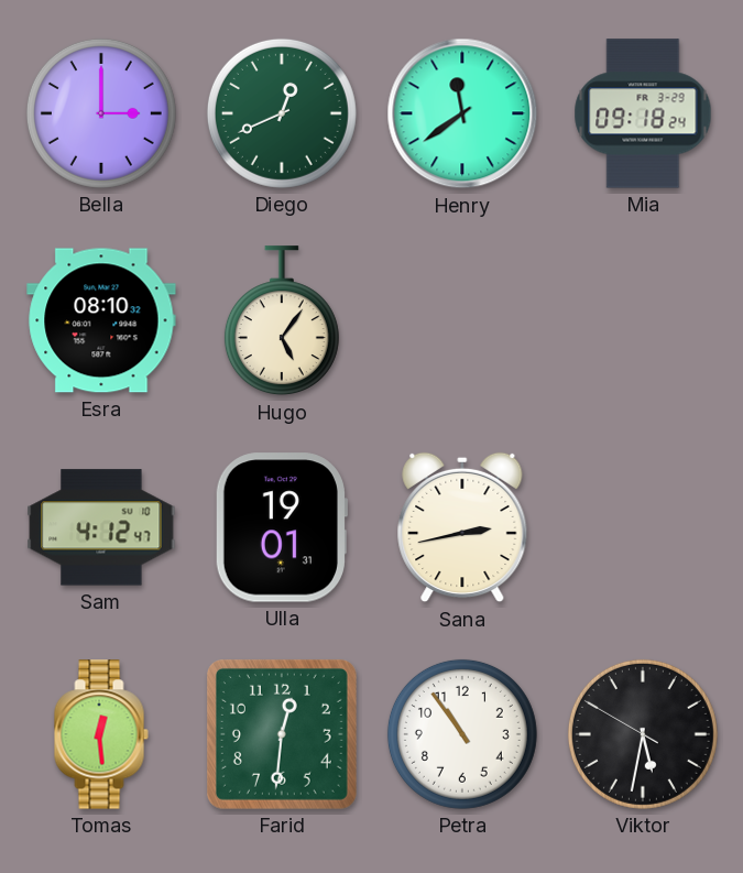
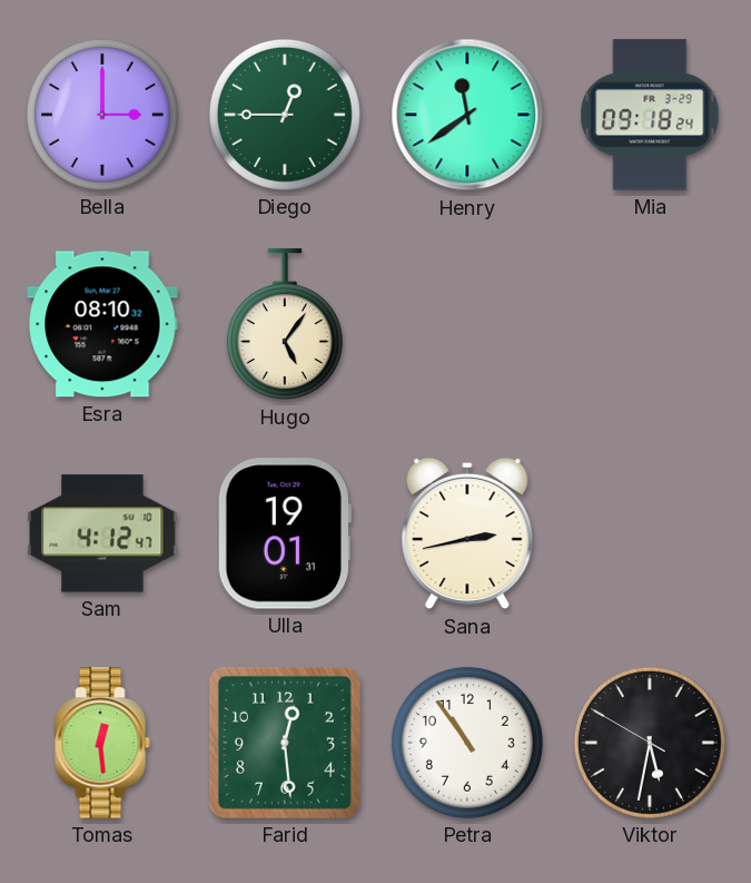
Diego: 12:41 -> 12:45 (285, 115)
Farid: 12:31 -> 12:29 (285, 743)
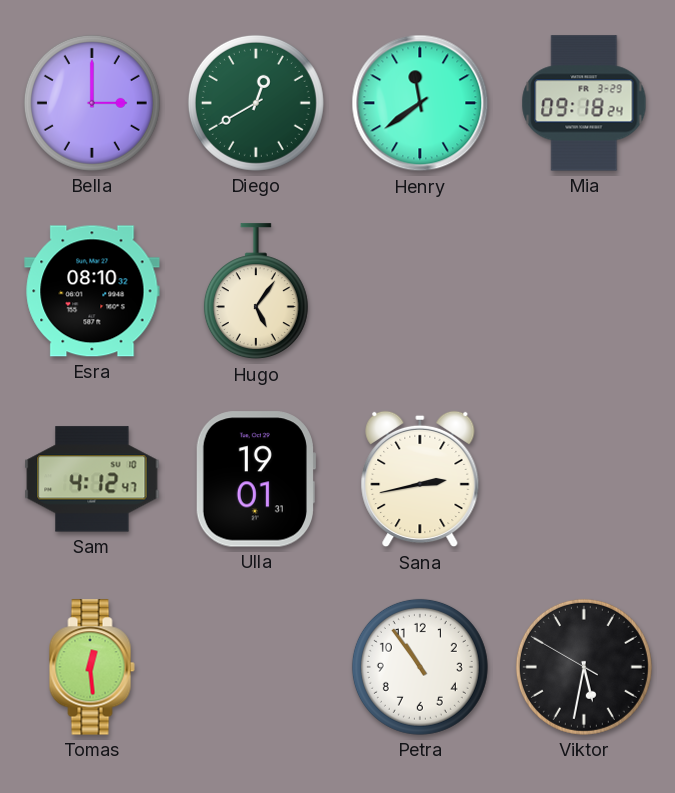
Diego: 12:45 -> 12:40 (256, 103)
Farid: 12:29 -> none (285, 743)
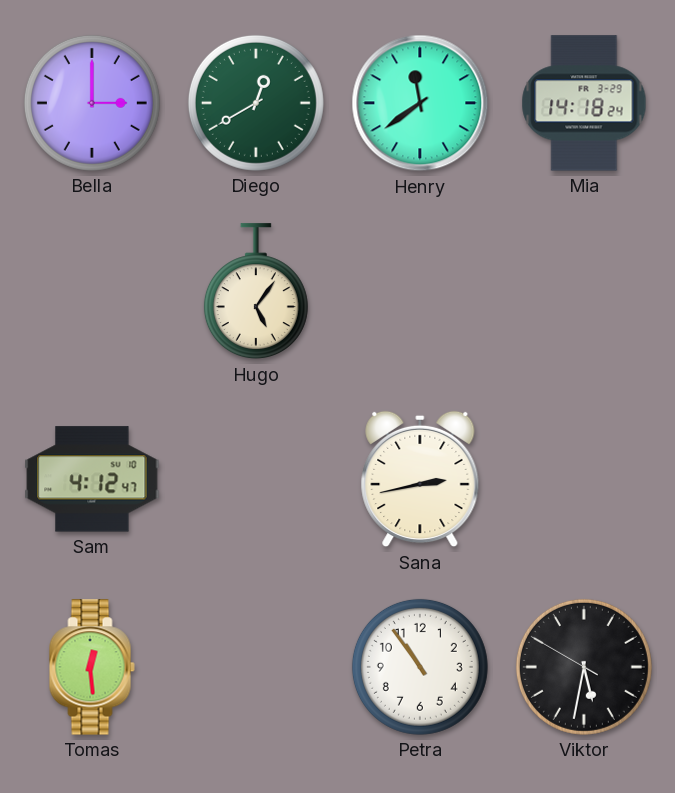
Mia: 09:18 -> 14:18 (584, 103)
Esra: 08:10 -> none (92, 291)
Ulla: 19:01 -> none (255, 479)
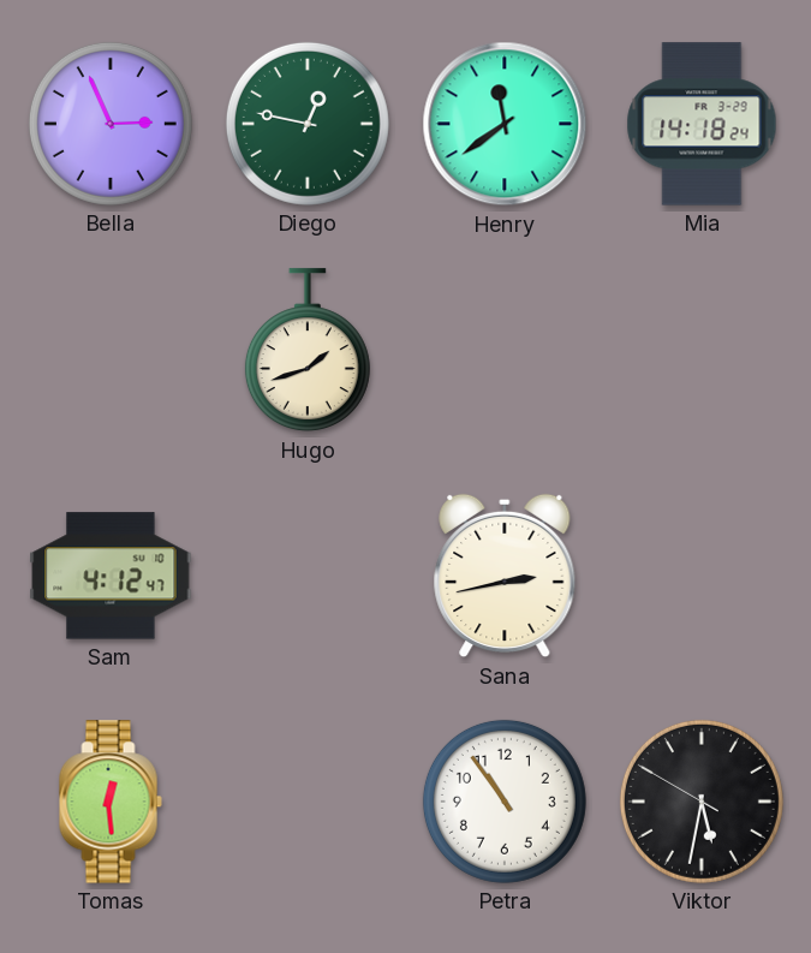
Bella: 3:00 -> 2:56 (111, 124)
Diego: 12:40 -> 12:47 (308, 124)
Hugo: 5:06 -> 1:42 (308, 351)
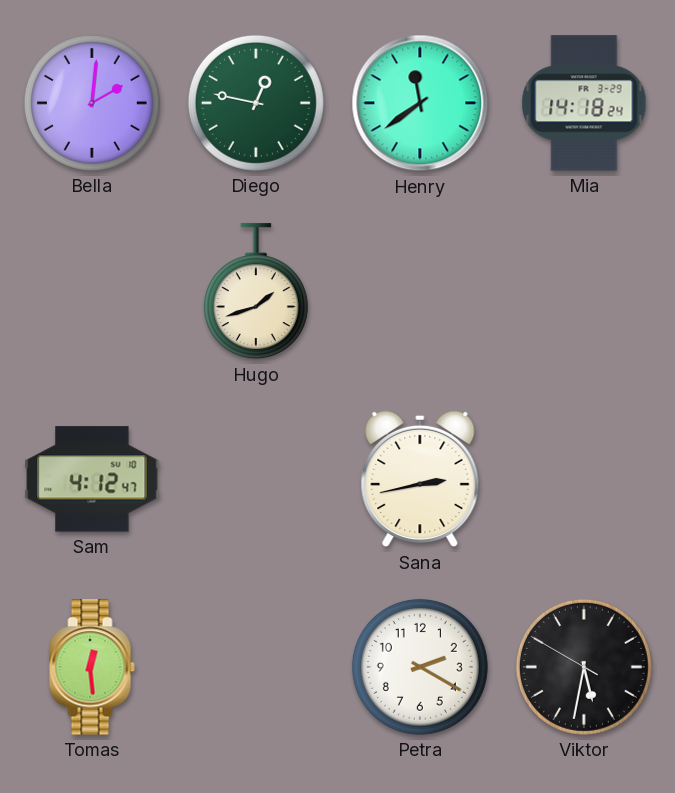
Bella: 2:56 -> 2:01 (92, 103)
Petra: 10:54 -> 2:20 (420, 667)
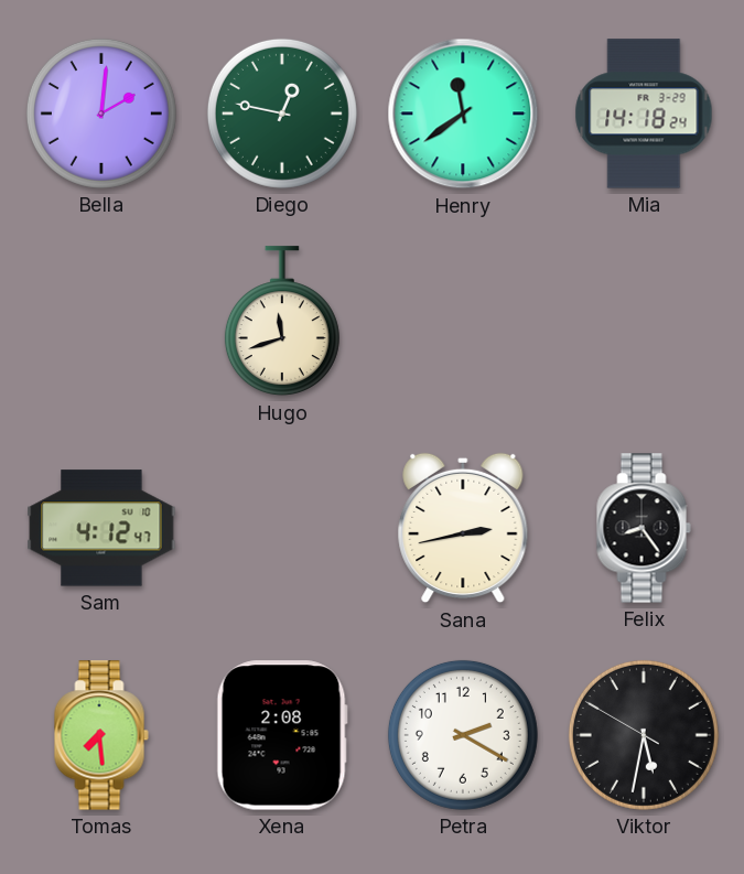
Hugo: 1:42 -> 11:42 (282, 322)
Felix: none -> 8:24 (644, 528)
Tomas: 12:29 -> 7:29 (101, 735)
Xena: none -> 2:08 (282, 735)
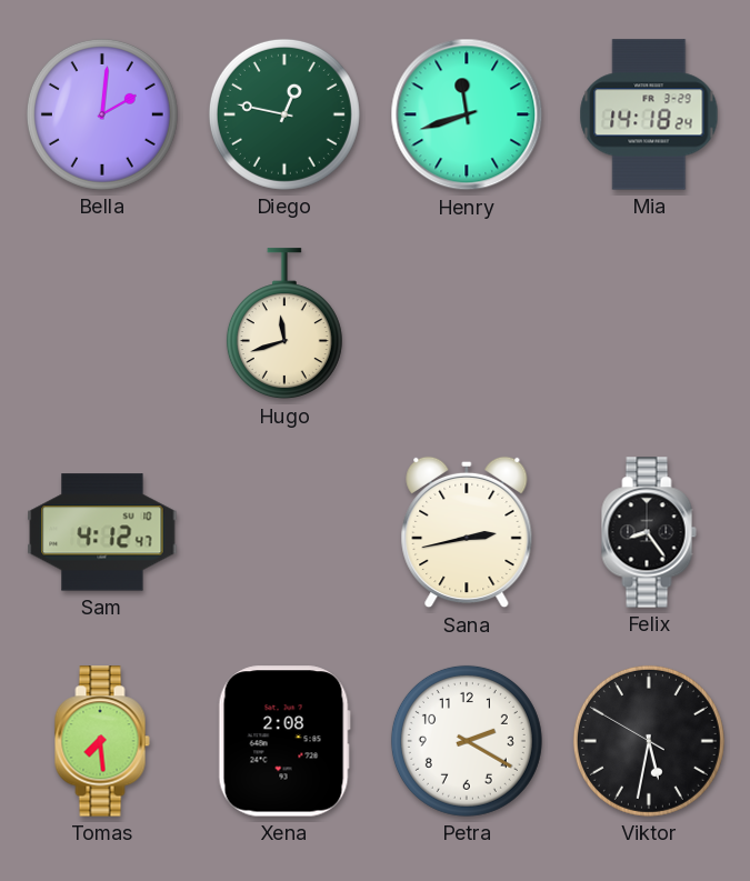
Henry: 11:39 -> 11:42 (467, 114)
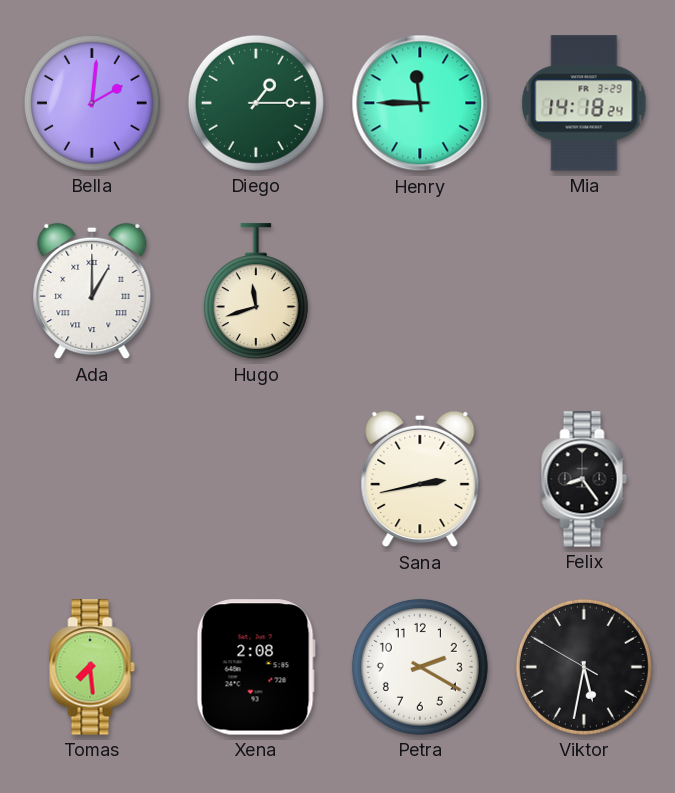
Diego: 12:47 -> 1:15 (256, 103)
Henry: 11:42 -> 11:45 (420, 103)
Ada: none -> 1:00 (92, 291)
Sam: 4:12 -> none (102, 532)
